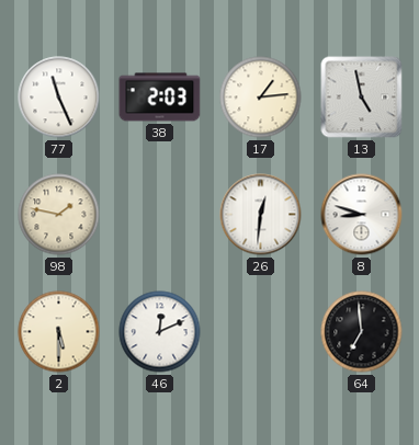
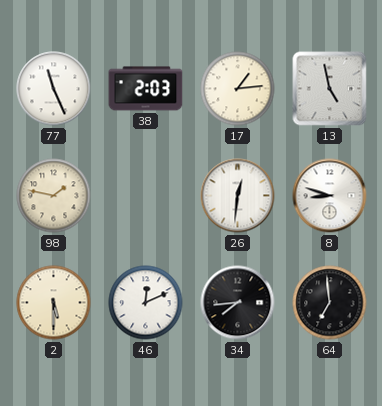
34: none -> 7:44 (238, 303)
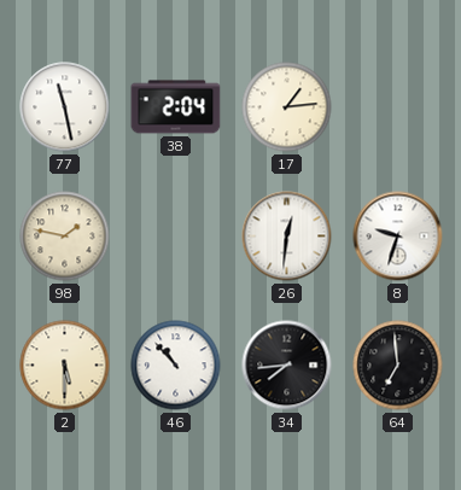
77: 11:26 -> 11:28 (65, 107)
38: 2:03 -> 2:04 (176, 107)
13: 4:58 -> none (330, 89)
8: 8:48 -> 9:33 (398, 237)
46: 12:11 -> 10:53 (176, 366)
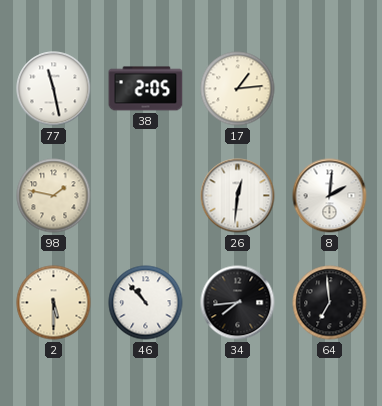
38: 2:04 -> 2:05 (146, 89)
8: 9:33 -> 2:01 (330, 196)
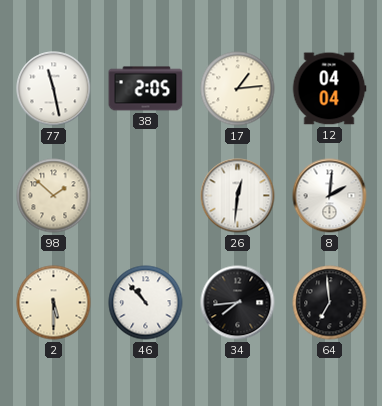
12: none -> 04:04 (329, 89)
98: 1:47 -> 1:52 (54, 196)
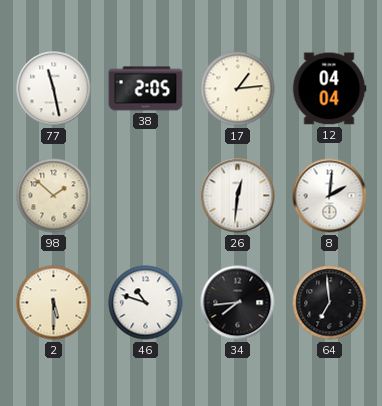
46: 10:53 -> 10:48 (146, 303)
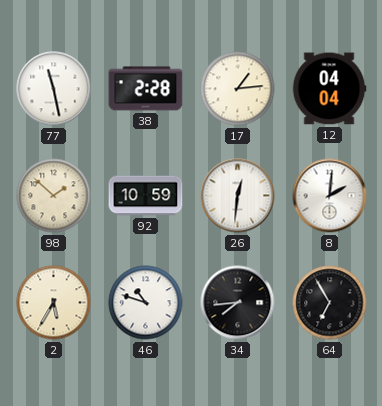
38: 2:05 -> 2:28 (146, 89)
92: none -> 10:59 (146, 196)
2: 5:30 -> 5:35 (54, 303)
64: 6:59 -> 6:55 (330, 303)
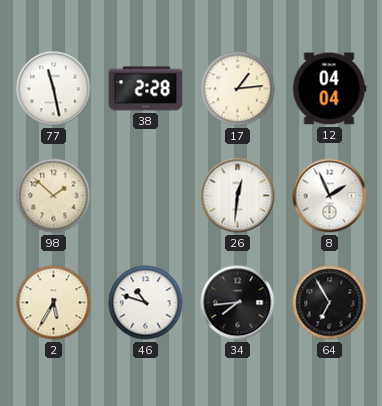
92: 10:59 -> none (146, 196)
8: 2:01 -> 1:56 (330, 196)
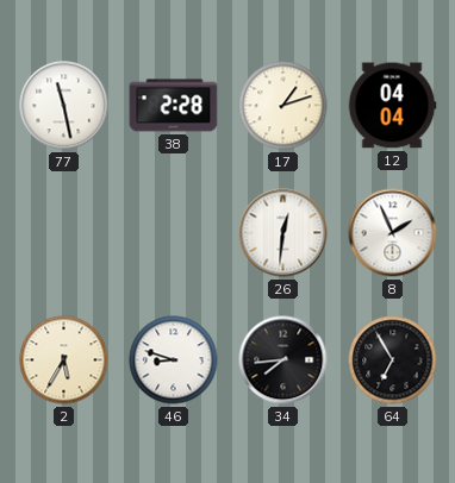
17: 1:14 -> 1:12 (283, 106)
98: 1:52 -> none (54, 196)
46: 10:48 -> 8:48 (174, 360)
